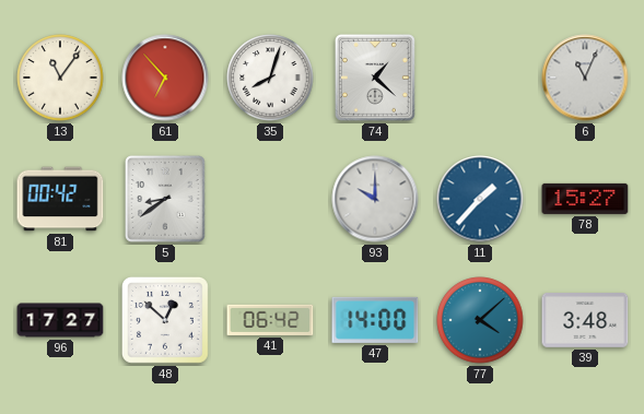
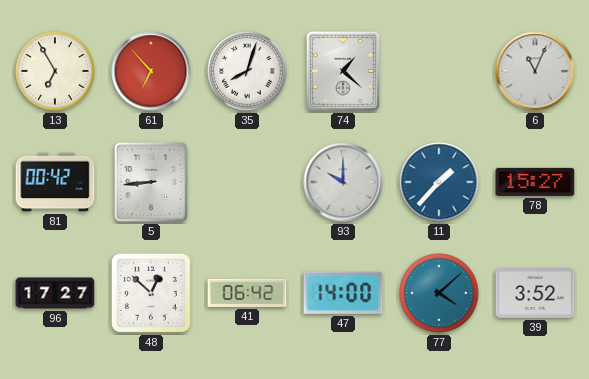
13: 11:06 -> 6:55 (55, 71)
5: 8:39 -> 8:44 (152, 183)
39: 3:48 -> 3:52 (535, 294)
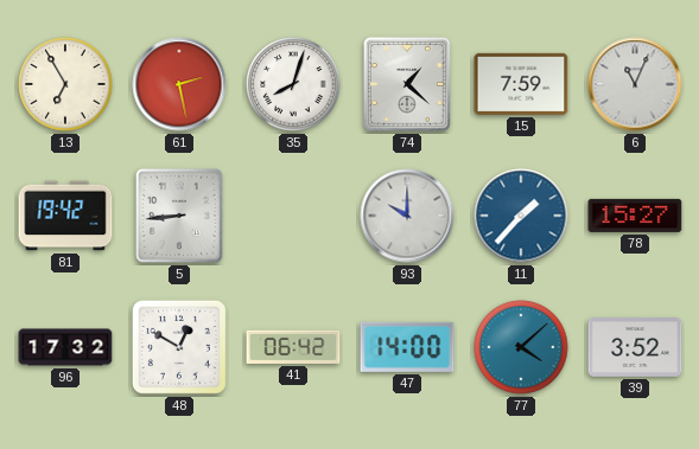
61: 6:53 -> 2:28 (179, 84)
15: none -> 7:59 (521, 84)
81: 00:42 -> 19:42 (65, 216)
96: 17:27 -> 17:32 (65, 347)
48: 12:52 -> 12:50 (179, 347)
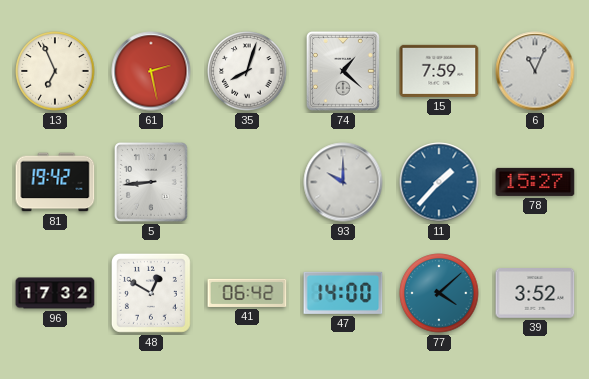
13: 6:55 -> 6:56 (55, 71)
